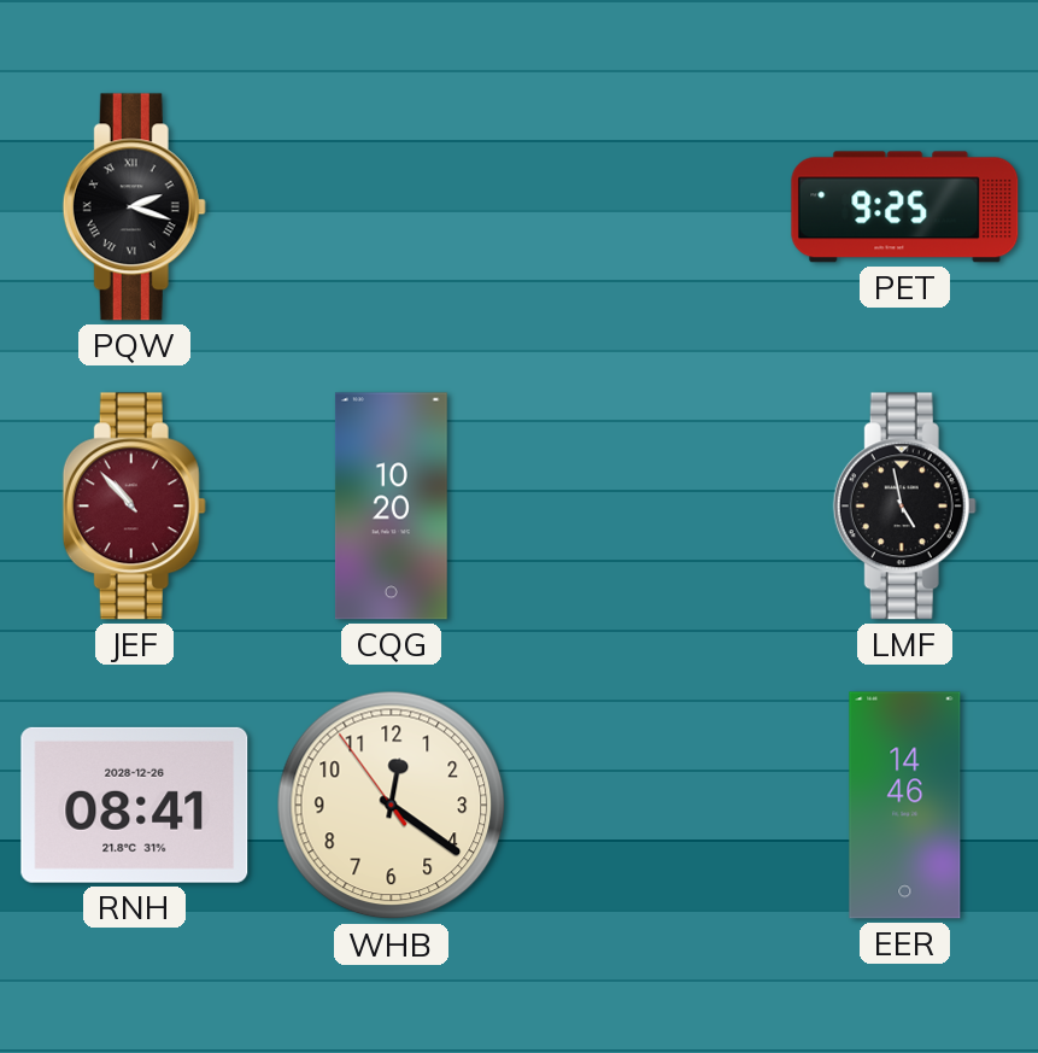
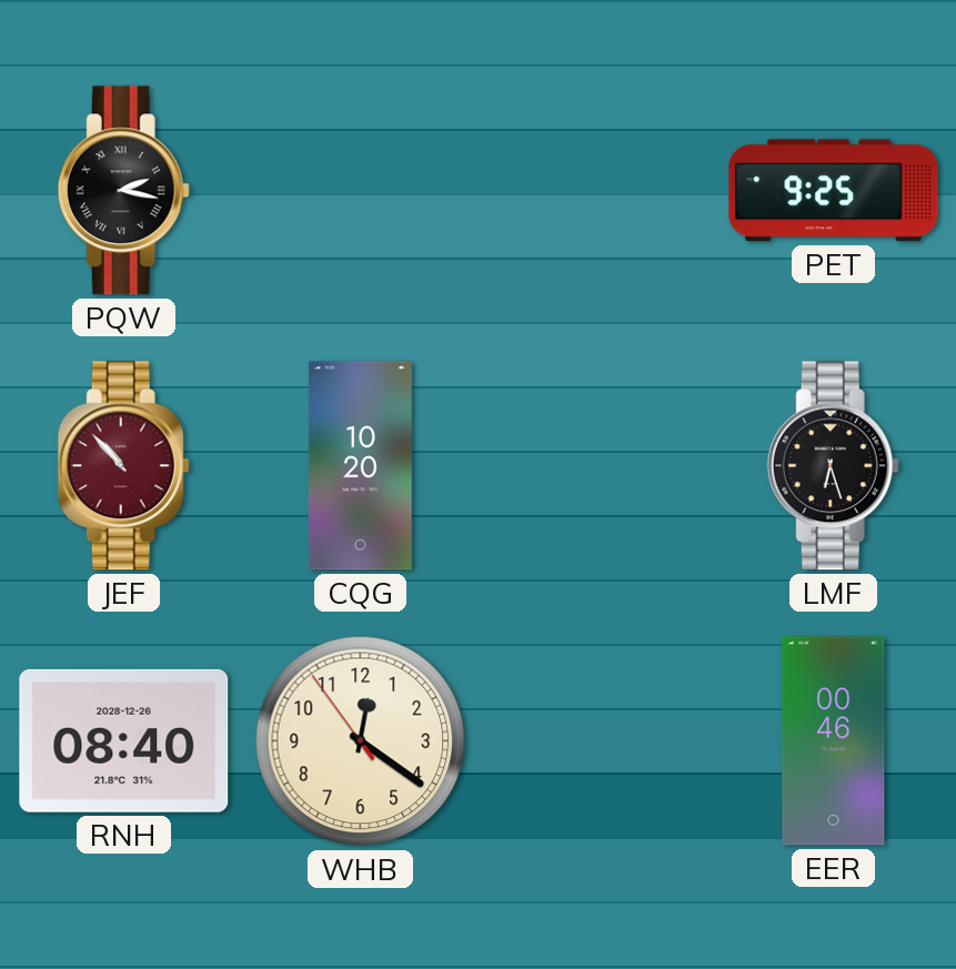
PQW: 2:18 -> 2:17 (123, 191)
LMF: 4:58 -> 6:27 (833, 466)
RNH: 08:41 -> 08:40 (124, 740)
EER: 14:46 -> 00:46 (834, 741)
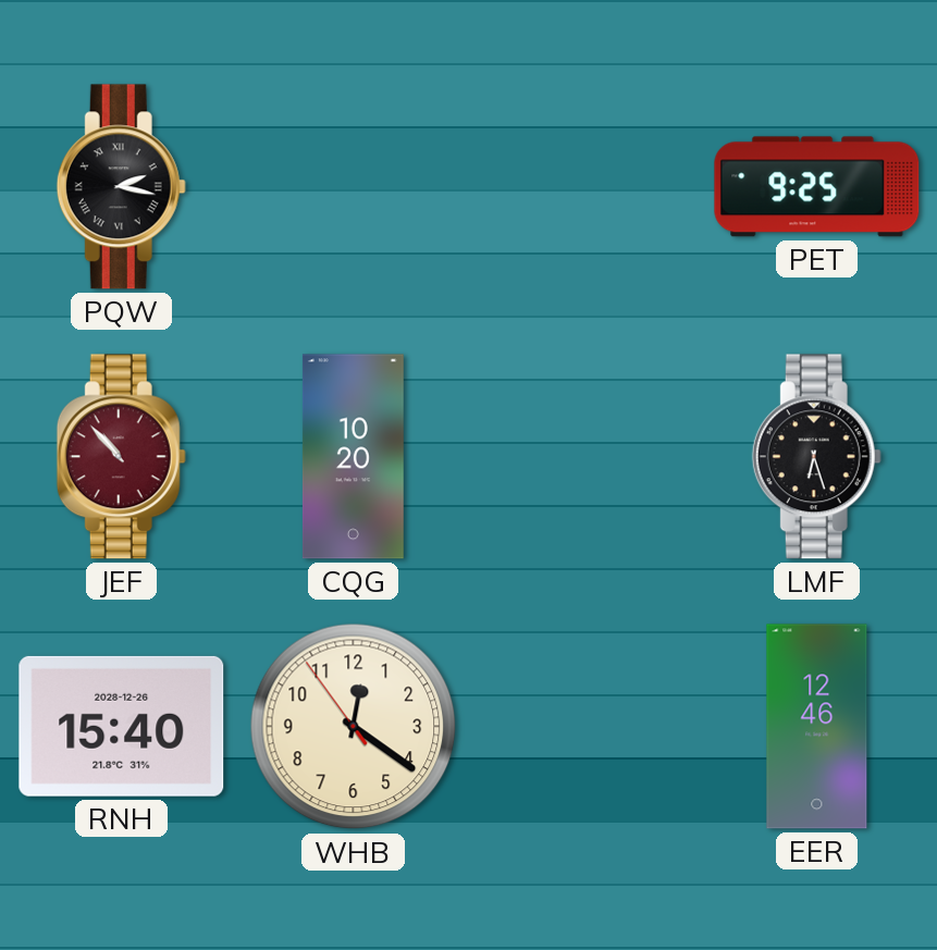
RNH: 08:40 -> 15:40 (122, 726)
EER: 00:46 -> 12:46 (817, 727)
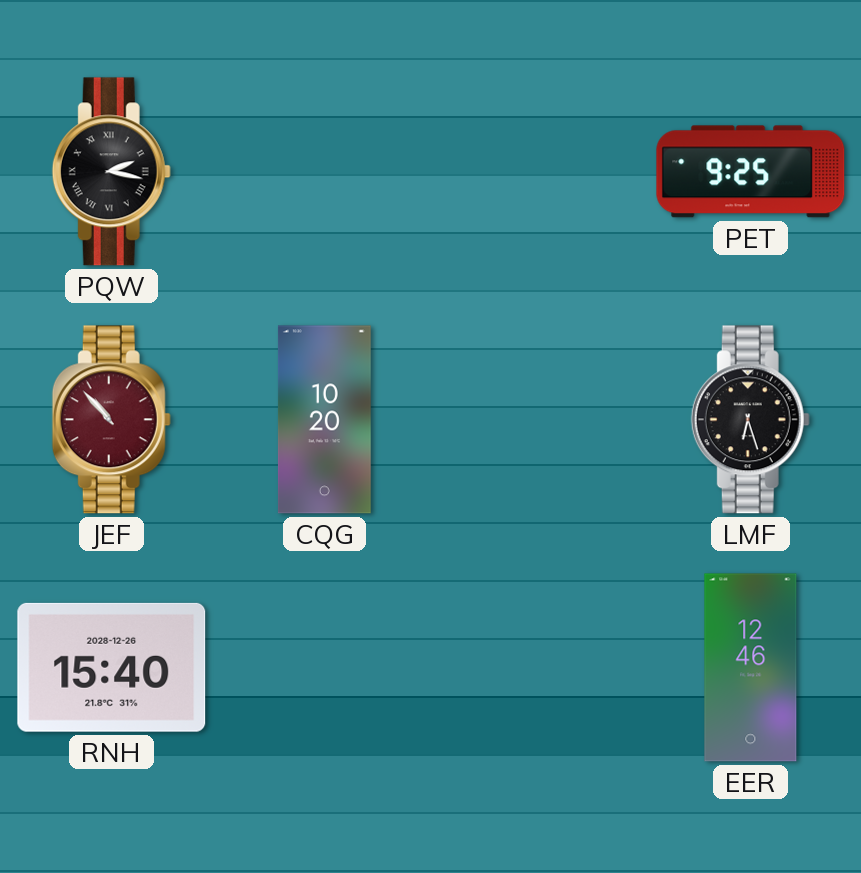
WHB: 12:20 -> none (354, 727)
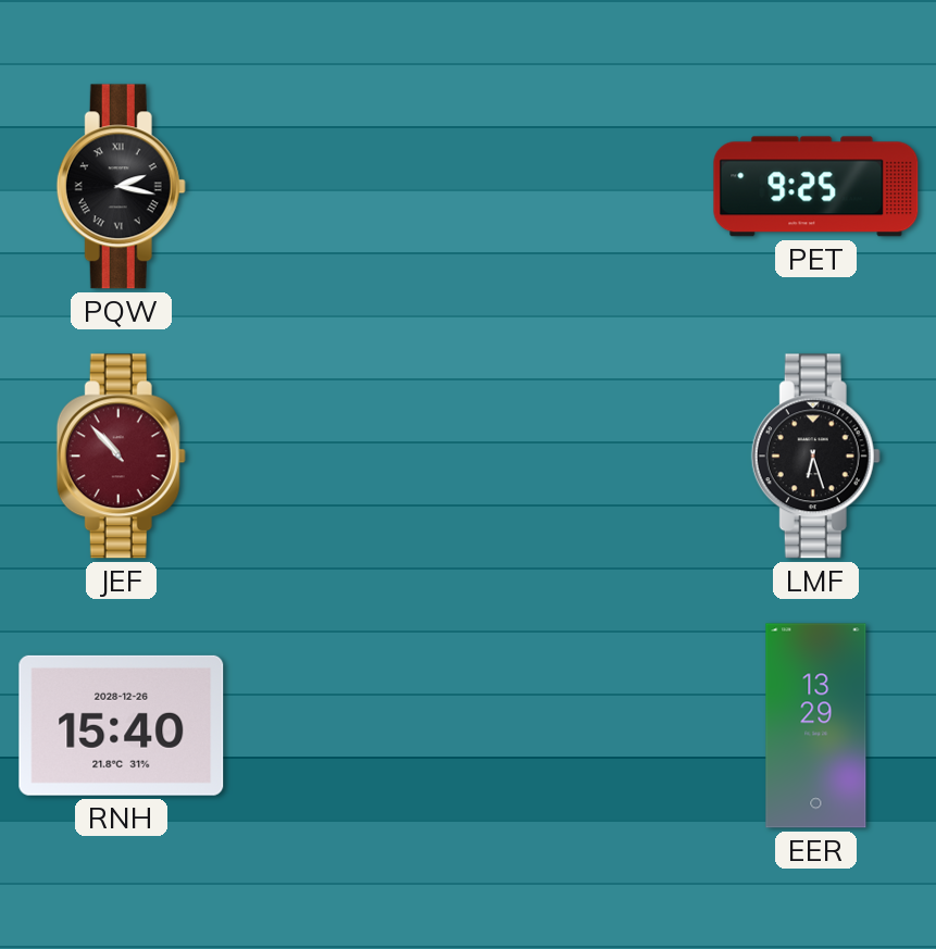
CQG: 10:20 -> none (324, 420)
EER: 12:46 -> 13:29 (816, 726)
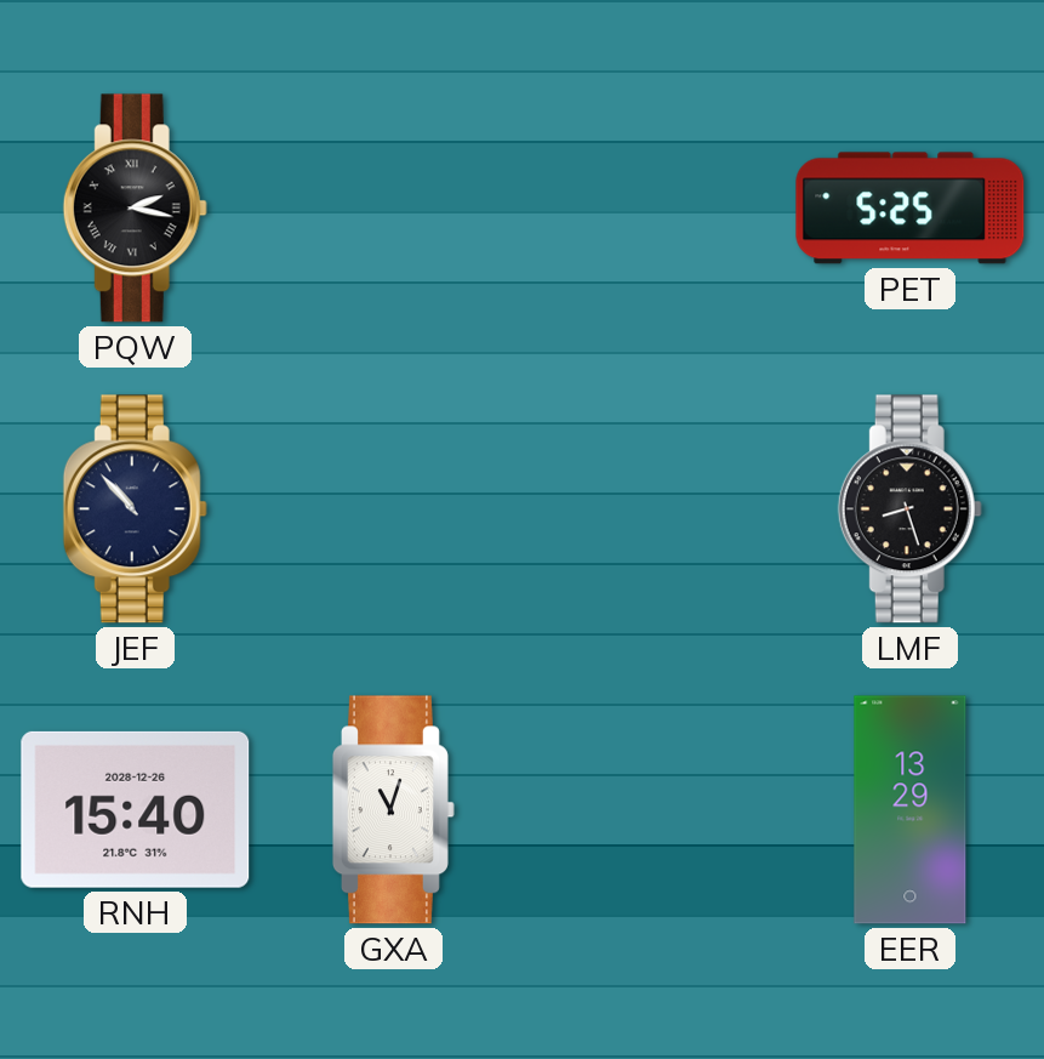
PET: 9:25 -> 5:25 (911, 209)
JEF dial: burgundy -> navy (135, 509)
LMF: 6:27 -> 8:27 (909, 509)
GXA: none -> 11:03 (393, 810)
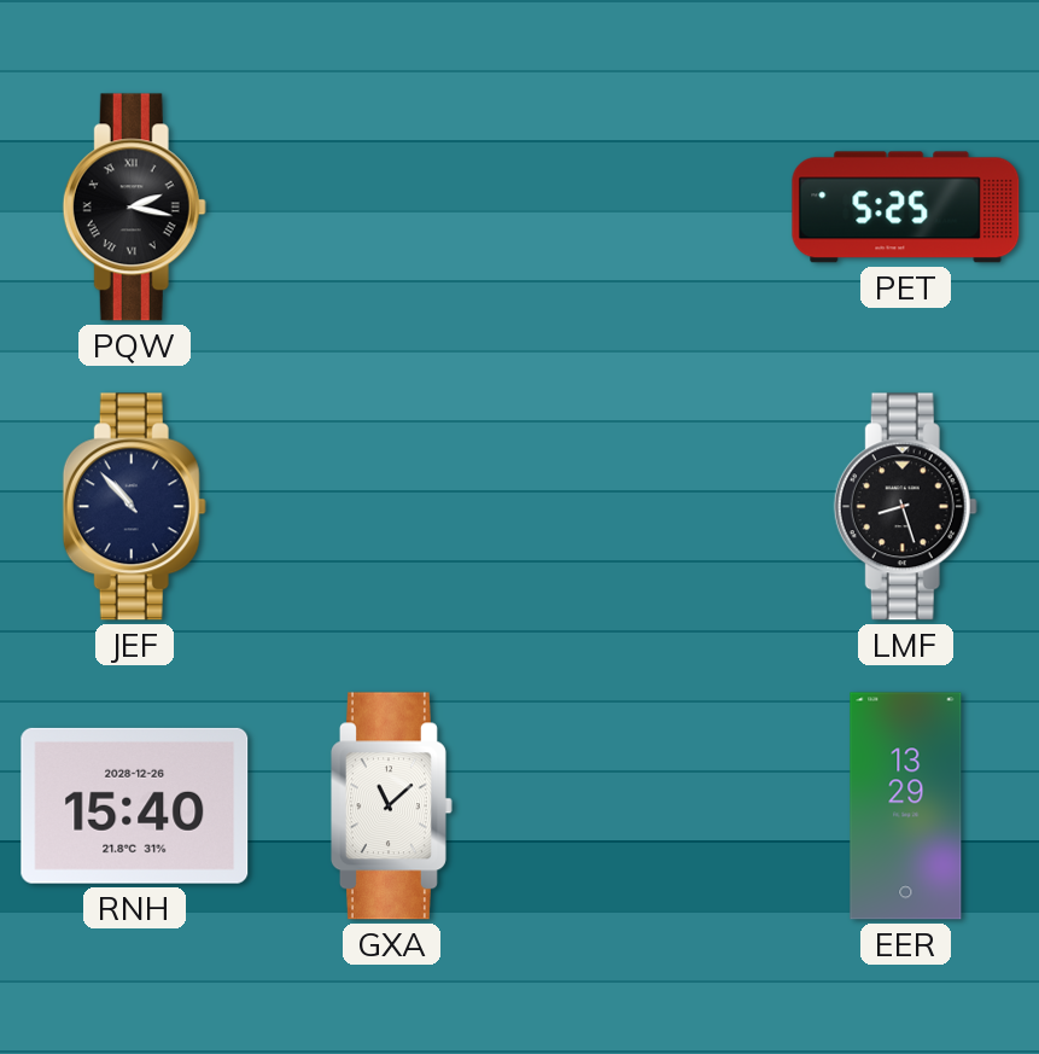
GXA: 11:03 -> 11:08 (391, 806)
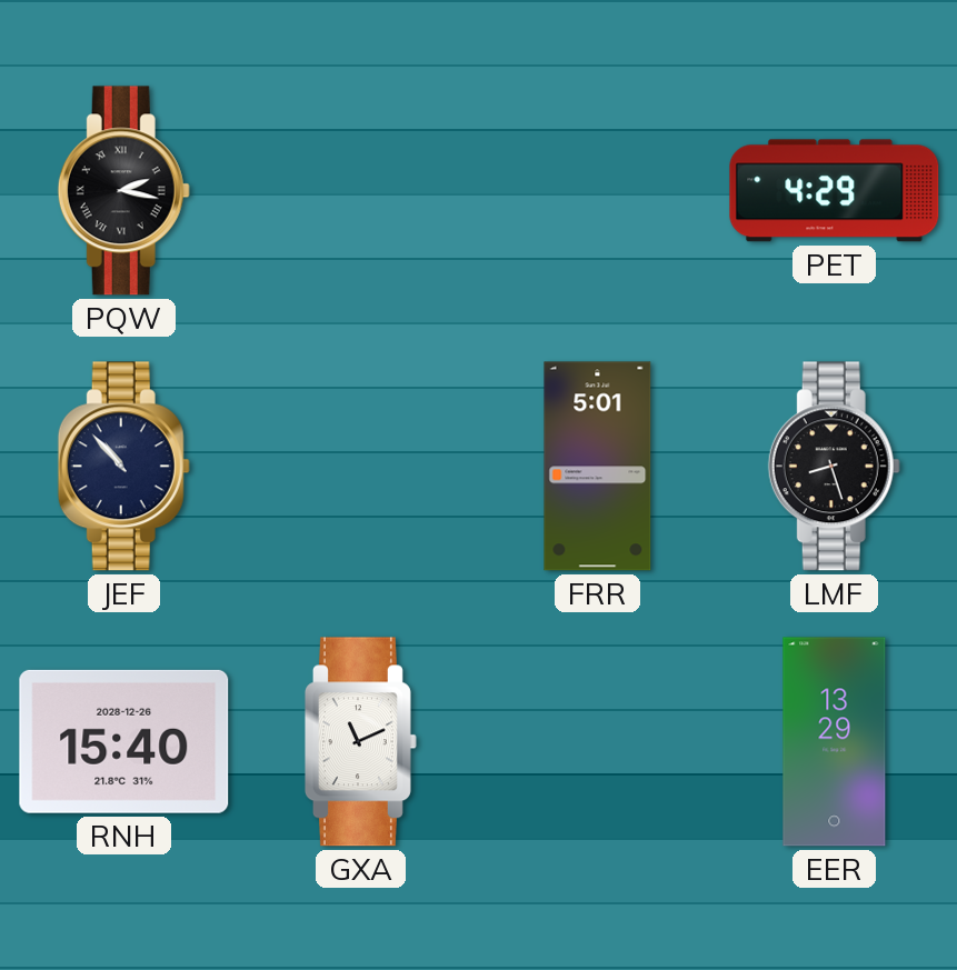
PET: 5:25 -> 4:29 (835, 191)
FRR: none -> 5:01 (598, 467)
GXA: 11:08 -> 11:11 (360, 742)
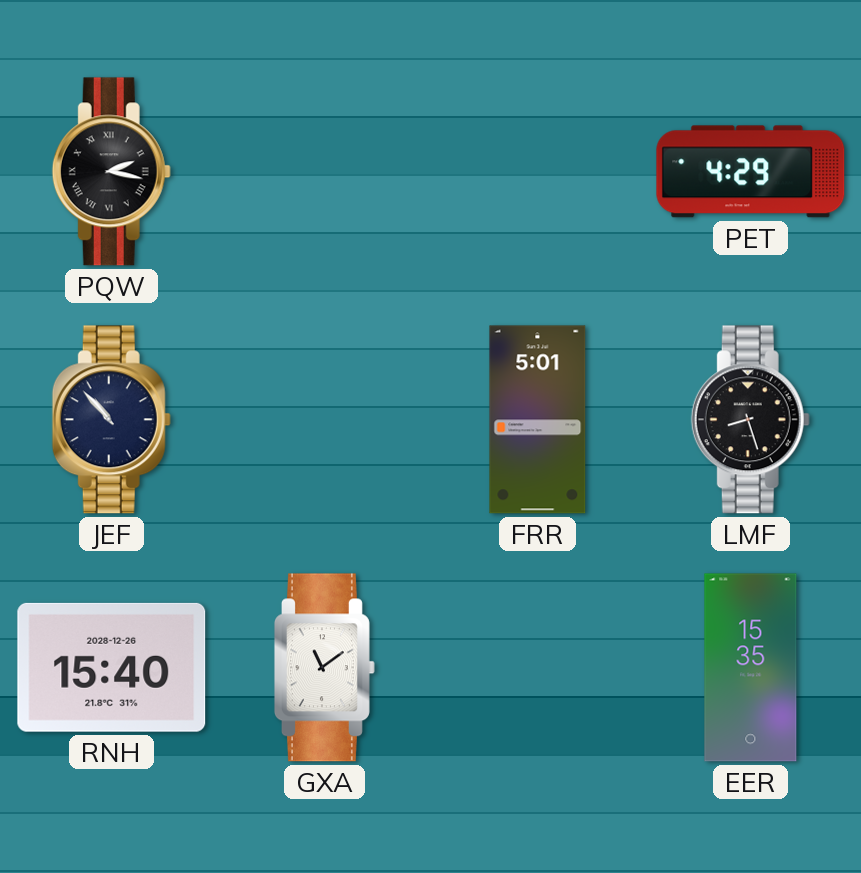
GXA: 11:11 -> 11:09 (324, 668)
EER: 13:29 -> 15:35 (751, 668)
